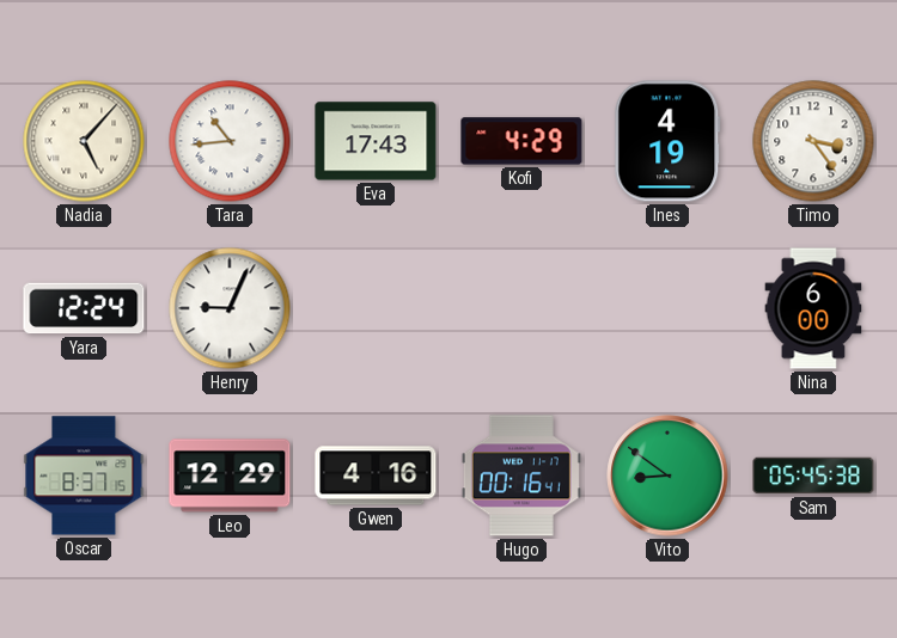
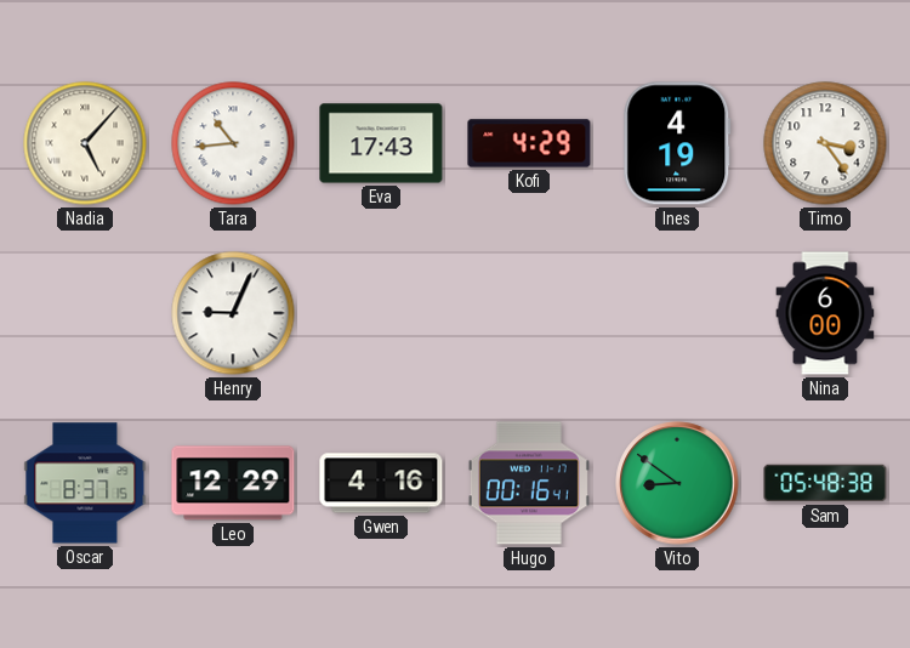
Yara: 12:24 -> none (84, 308)
Sam: 05:45 -> 05:48 (825, 483)
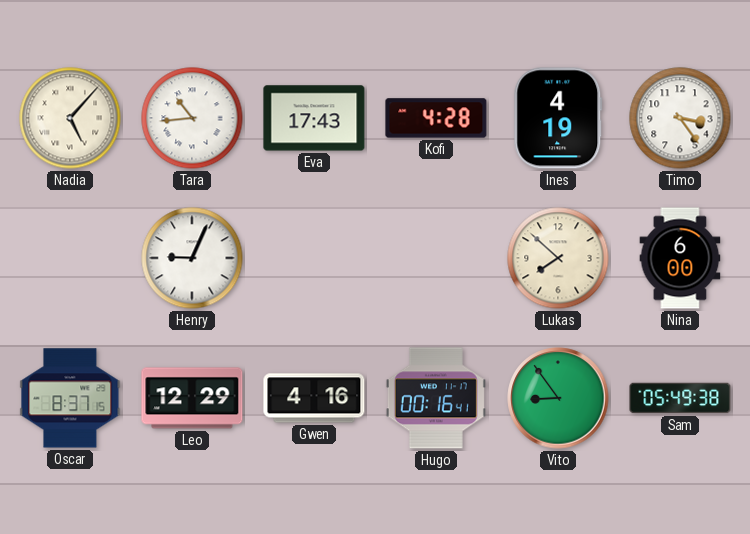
Kofi: 4:29 -> 4:28 (436, 118)
Lukas: none -> 7:52 (558, 258)
Vito: 8:51 -> 8:54 (558, 398)
Sam: 05:48 -> 05:49 (680, 398)
